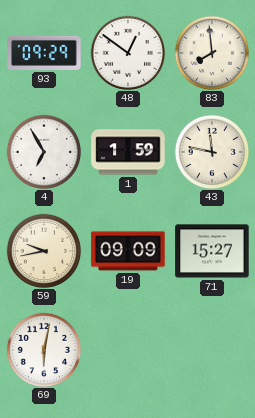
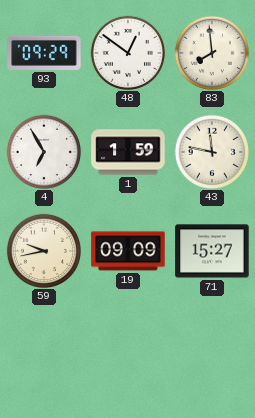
69: 6:02 -> none (43, 349)
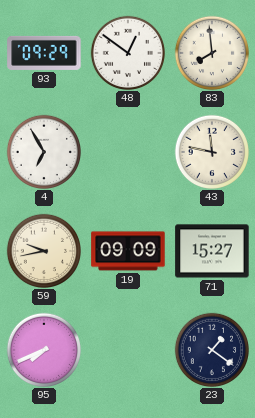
1: 1:59 -> none (128, 152)
95: none -> 7:41 (43, 349)
23: none -> 1:21 (211, 349)
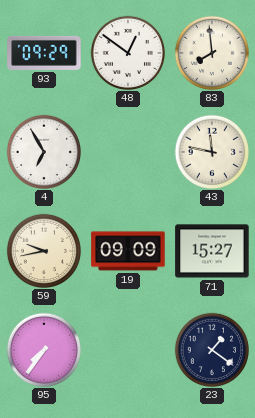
95: 7:41 -> 7:36 (43, 349)
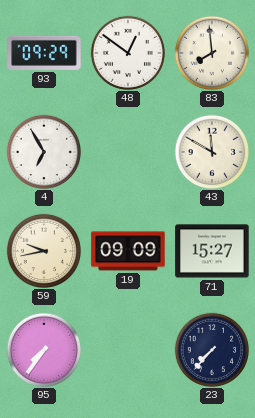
43: 11:47 -> 11:50 (211, 151)
23: 1:21 -> 7:37 (211, 349)
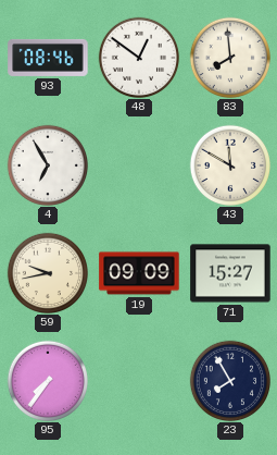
93: 09:29 -> 08:46 (48, 58)
23: 7:37 -> 7:55 (229, 380)
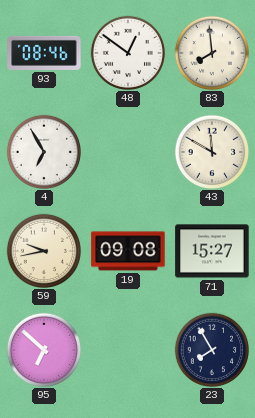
19: 09:09 -> 09:08 (128, 251)
95: 7:36 -> 6:52 (43, 349)
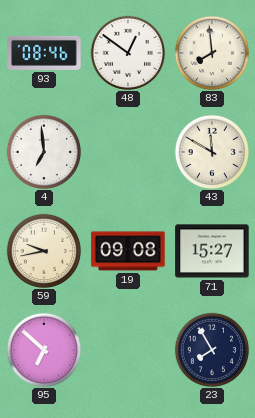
4: 6:55 -> 6:59 (43, 151)
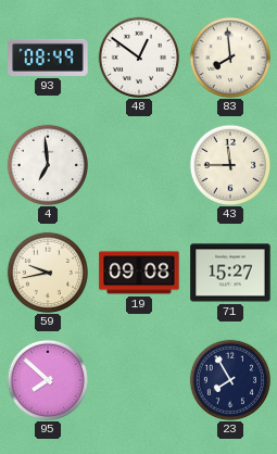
93: 08:46 -> 08:49 (48, 58)
43: 11:50 -> 11:45 (229, 164)
95: 6:52 -> 7:52 (47, 379)
